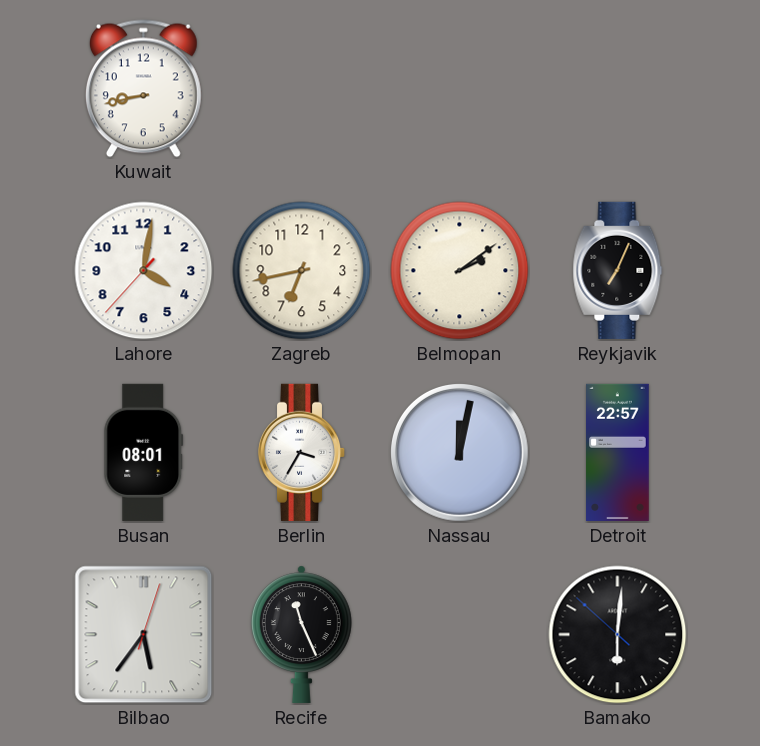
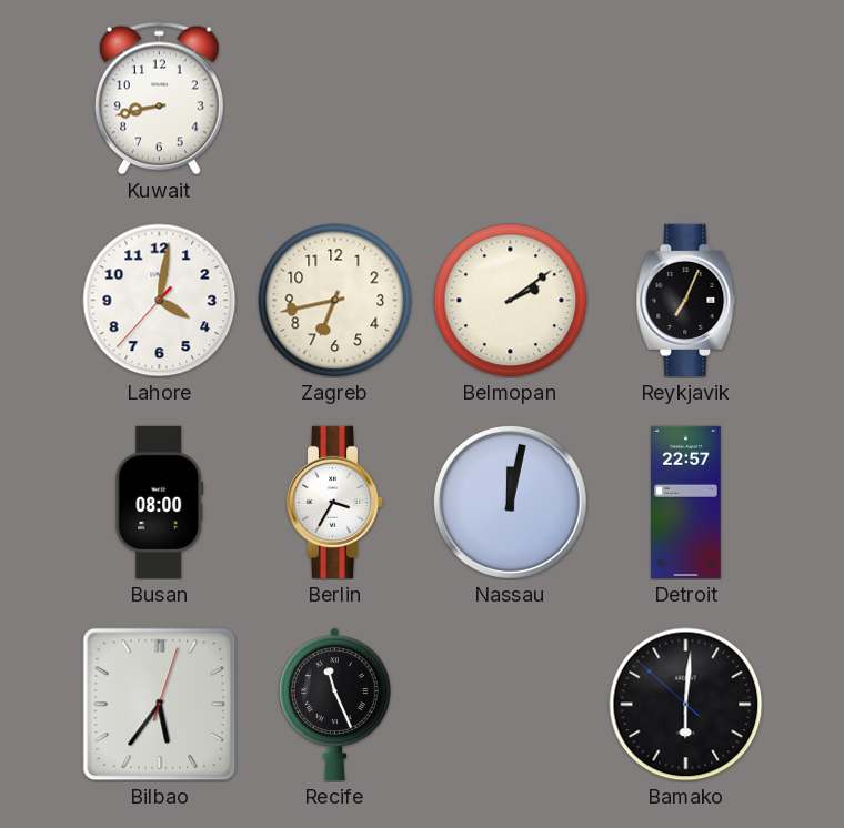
Busan: 08:01 -> 08:00 (160, 502)
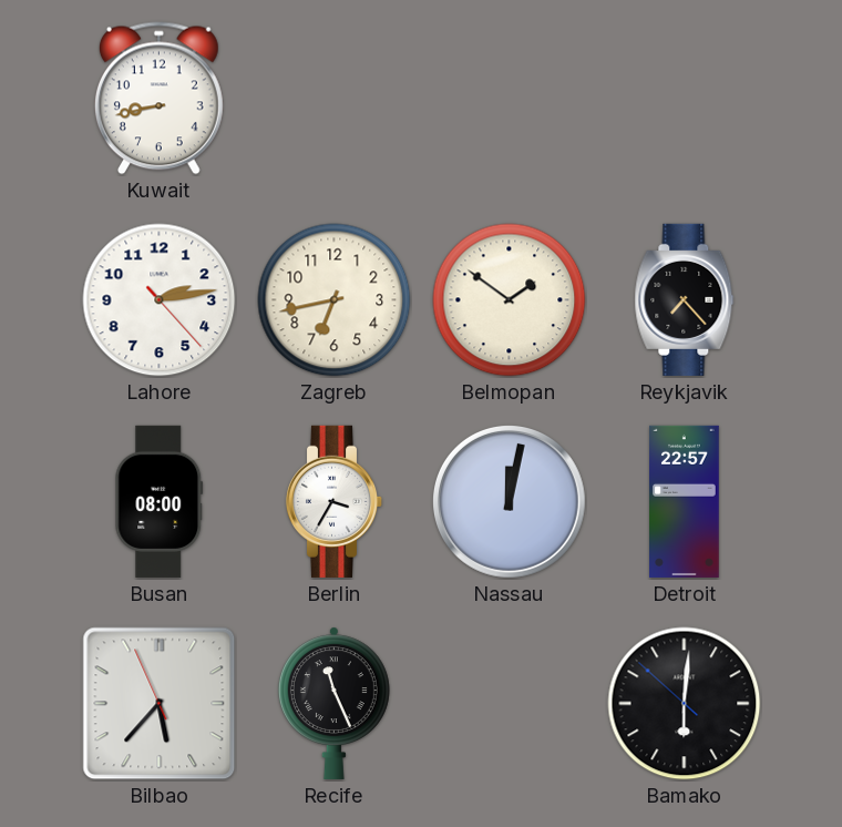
Lahore: 4:01 -> 2:13 (160, 300)
Belmopan: 2:09 -> 1:51 (510, 300)
Reykjavik: 7:04 -> 7:23 (685, 299)
Bilbao: 5:36:03 -> 5:36:56 (160, 704)
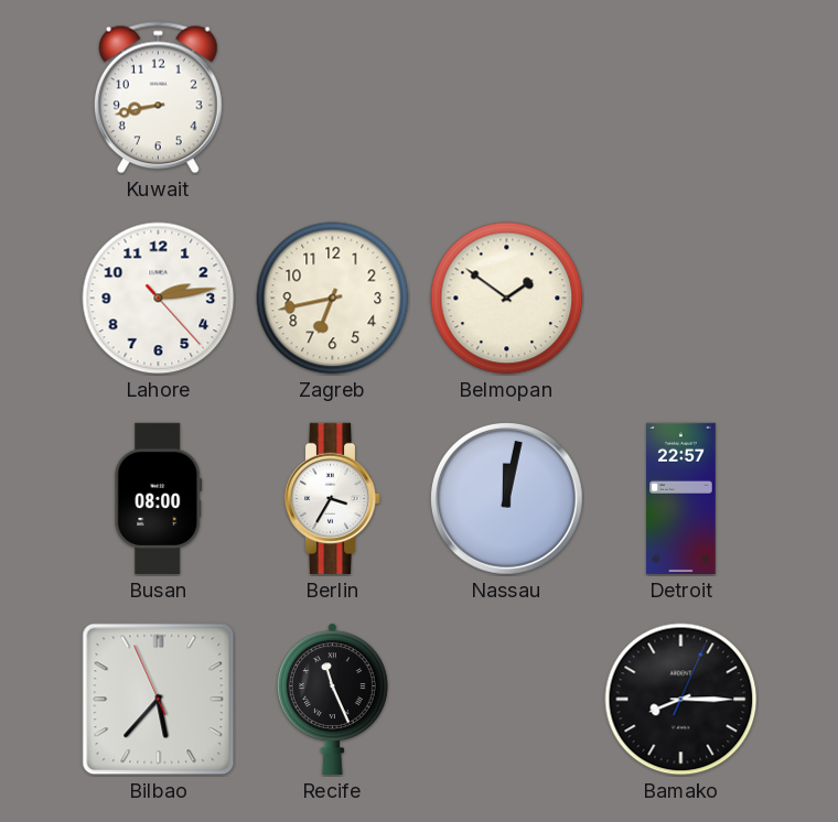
Reykjavik: 7:23 -> none (685, 299)
Bamako: 6:00 -> 8:15 (681, 700)
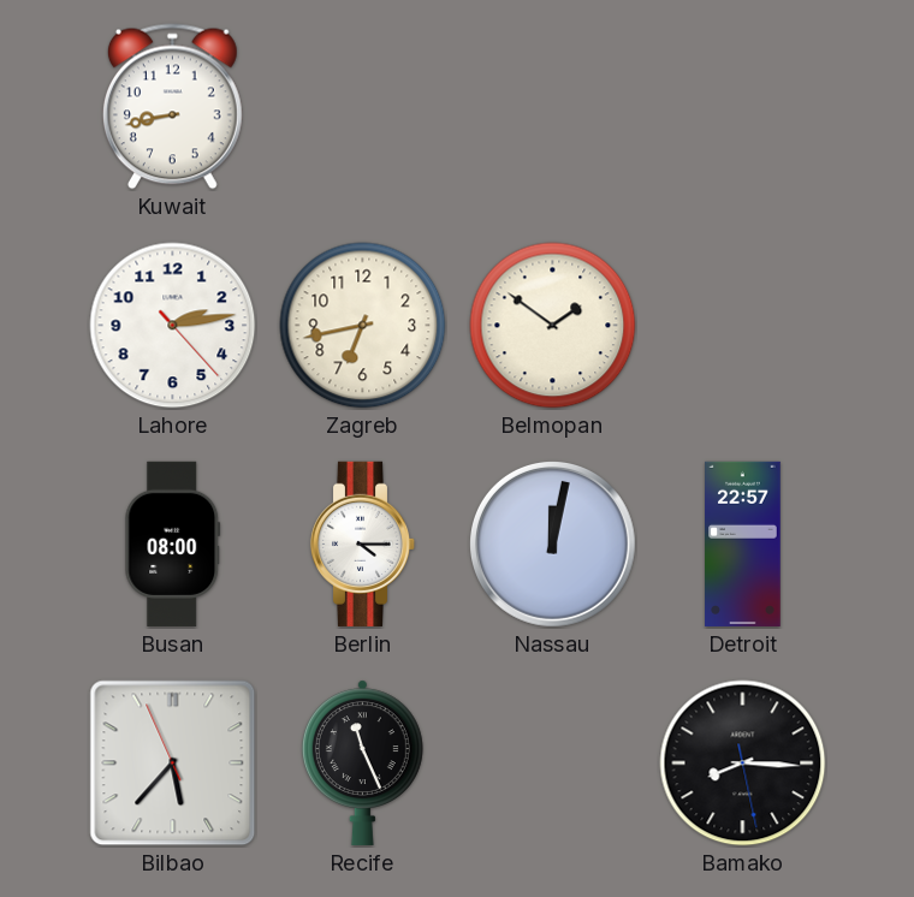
Berlin: 3:35 -> 4:15 (363, 543)
Bamako: 8:15:04 -> 8:15:28 (743, 764)
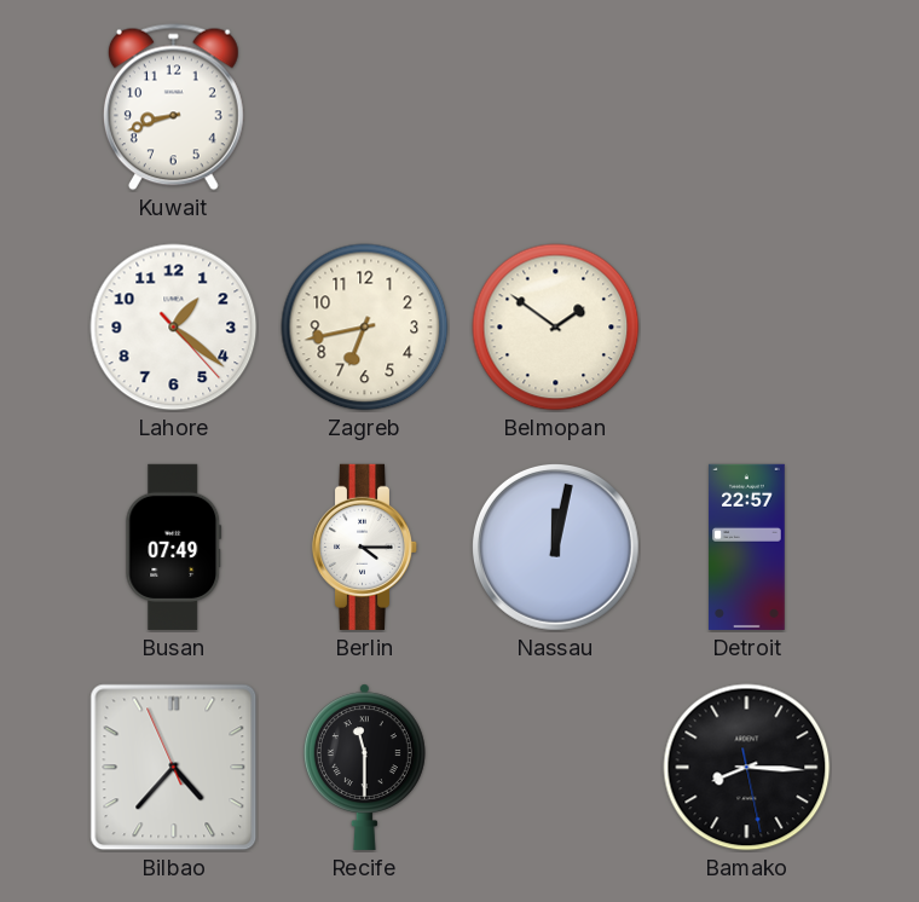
Kuwait: 8:43 -> 8:42 (173, 108)
Lahore: 2:13 -> 1:21 (174, 328)
Busan: 08:00 -> 07:49 (174, 547)
Bilbao: 5:36 -> 4:36 (174, 768)
Recife: 11:26 -> 11:30 (364, 767)
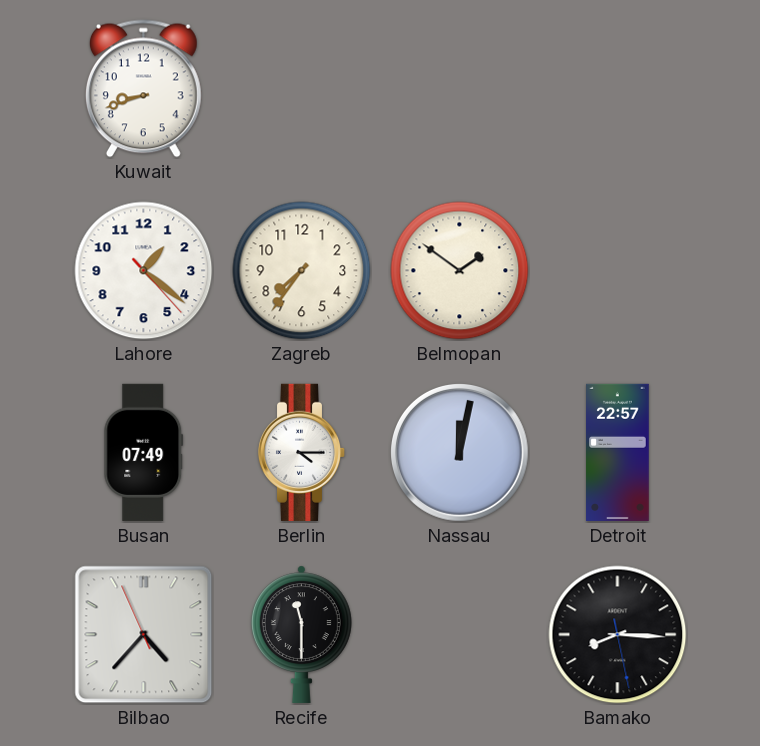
Zagreb: 6:43 -> 7:36 (302, 271)
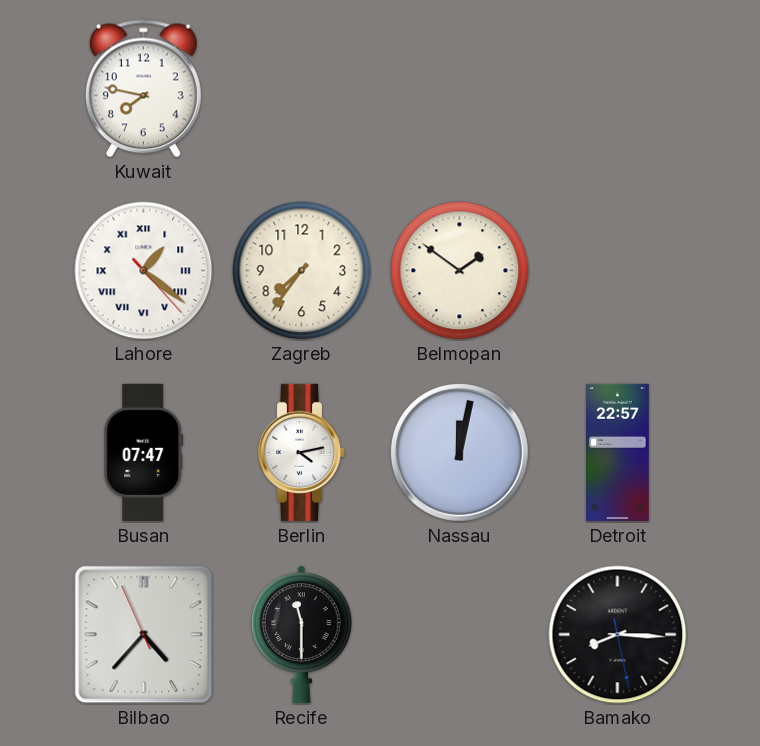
Kuwait: 8:42 -> 7:47 (143, 89)
Lahore numerals: Arabic -> Roman (144, 271)
Busan: 07:49 -> 07:47 (144, 452)
Berlin: 4:15 -> 4:13 (302, 452)
